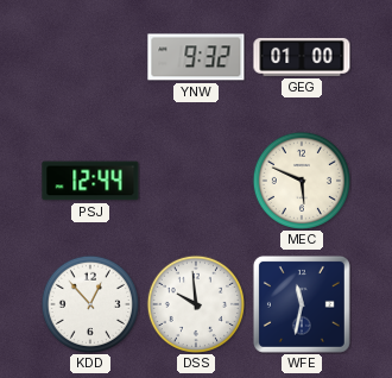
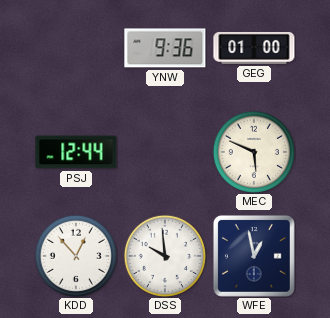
YNW: 9:32 -> 9:36 (165, 48)
WFE: 11:32 -> 12:58 (254, 256)
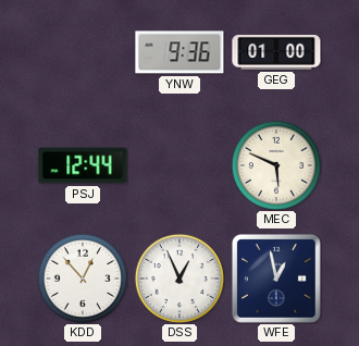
DSS: 9:59 -> 12:56 (179, 279)
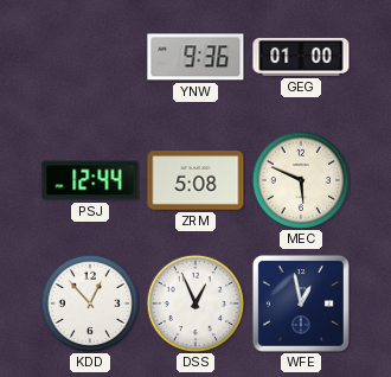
ZRM: none -> 5:08 (195, 180)
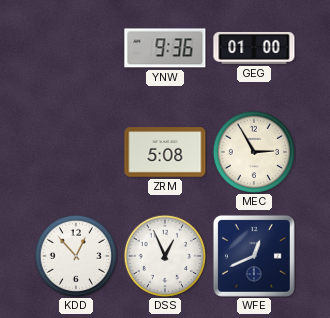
PSJ: 12:44 -> none (90, 180)
MEC: 5:49 -> 2:55 (254, 152)
WFE: 12:58 -> 12:41 (254, 256)
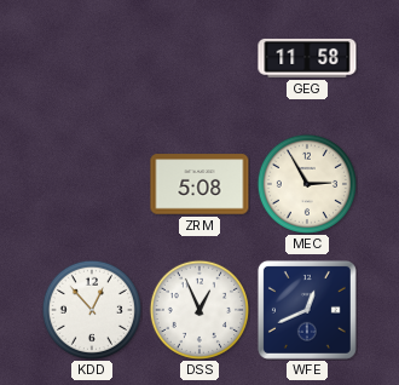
YNW: 9:36 -> none (165, 48)
GEG: 01:00 -> 11:58 (307, 58)
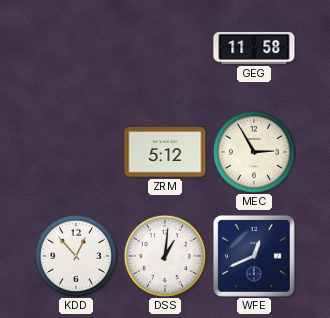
ZRM: 5:08 -> 5:12 (165, 152)
DSS: 12:56 -> 1:01 (165, 256)
